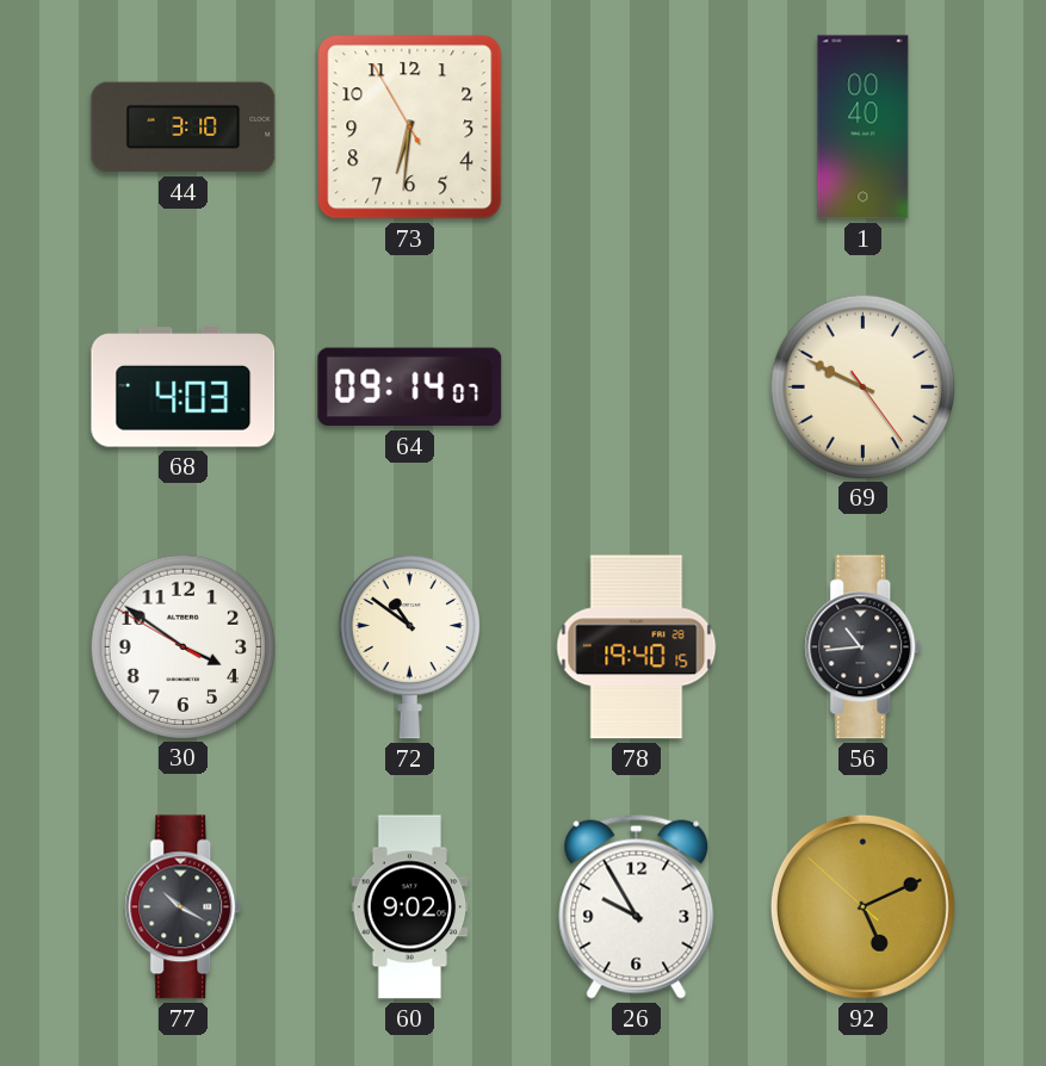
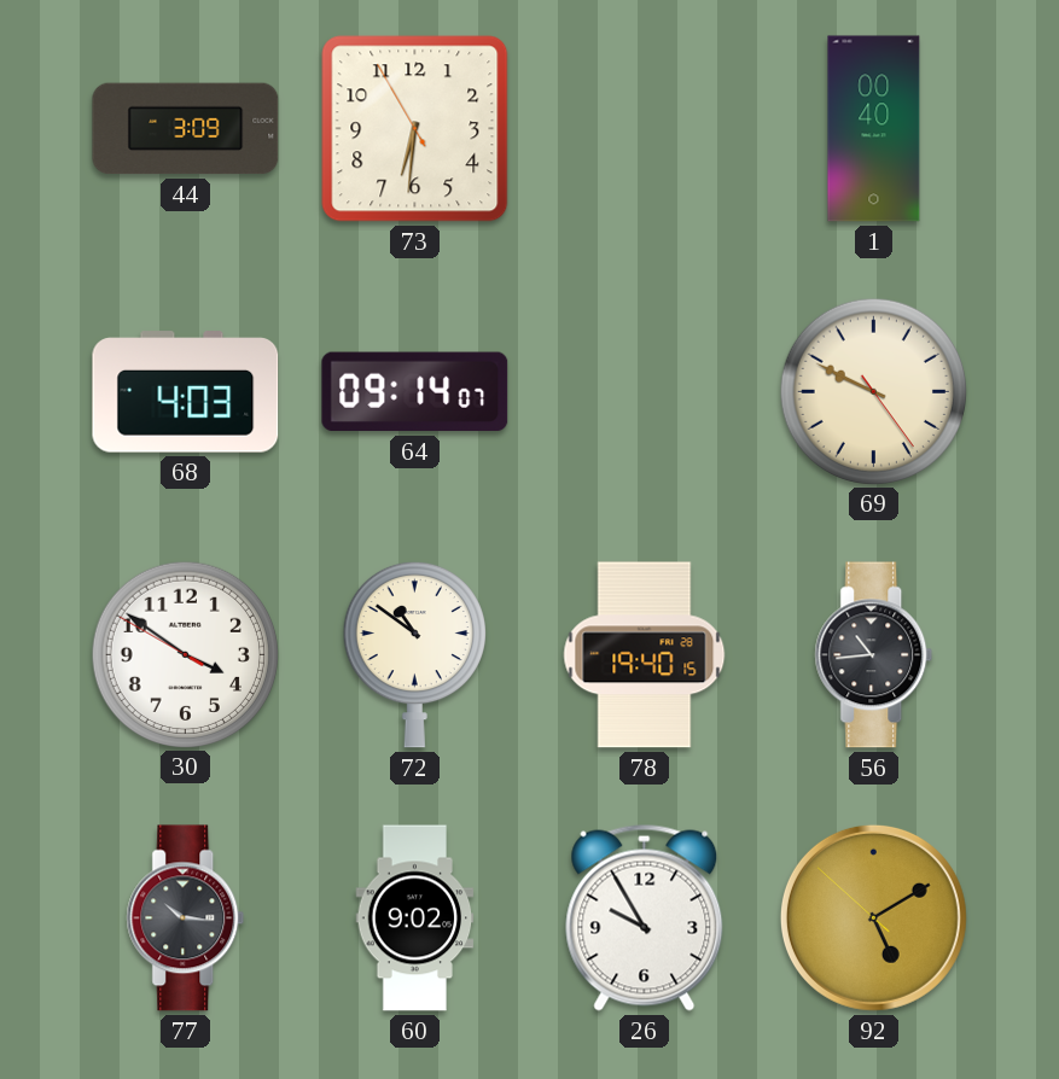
44: 3:10 -> 3:09 (186, 129)
77: 10:20 -> 10:16 (186, 918)
92: 5:10 -> 5:09 (873, 917)
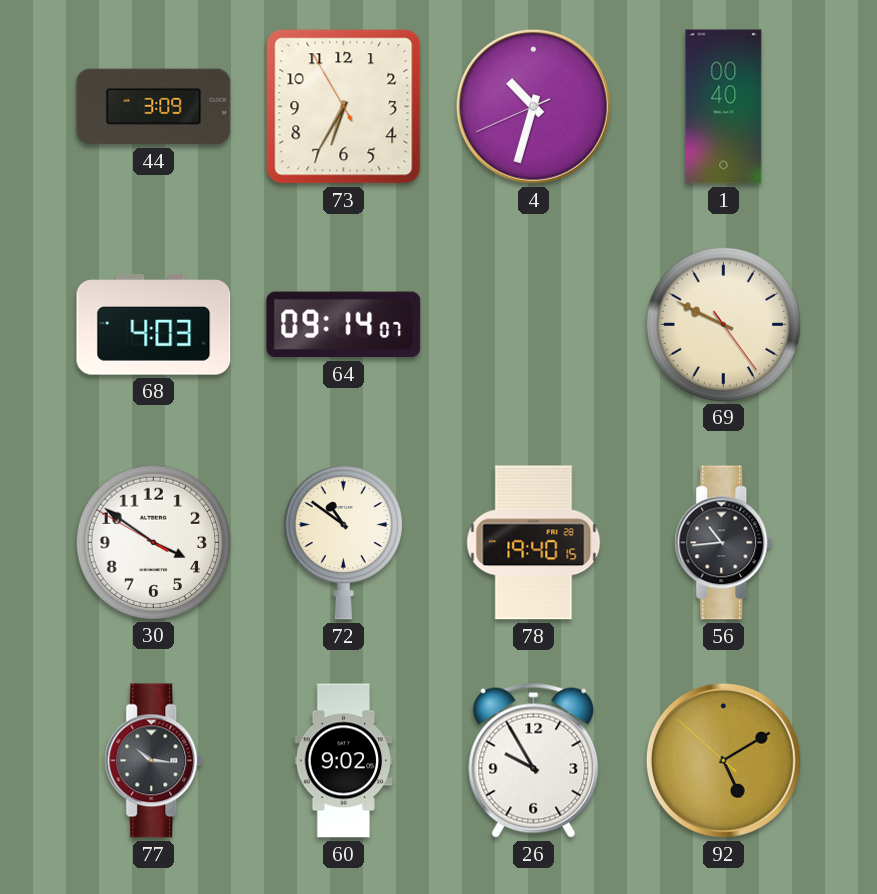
73: 6:30 -> 6:34 (344, 107)
4: none -> 10:32 (533, 106)
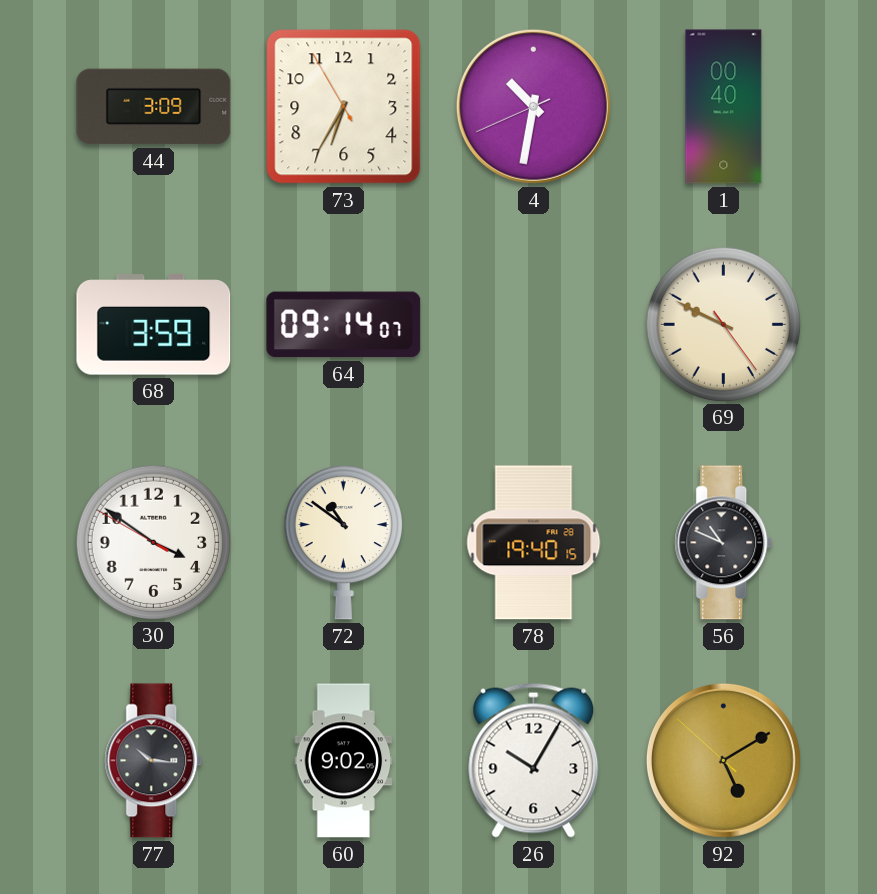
4: 10:32 -> 10:31 (533, 106)
68: 4:03 -> 3:59 (154, 325)
56: 10:44 -> 10:49 (724, 543)
26: 9:55 -> 10:05 (534, 760)
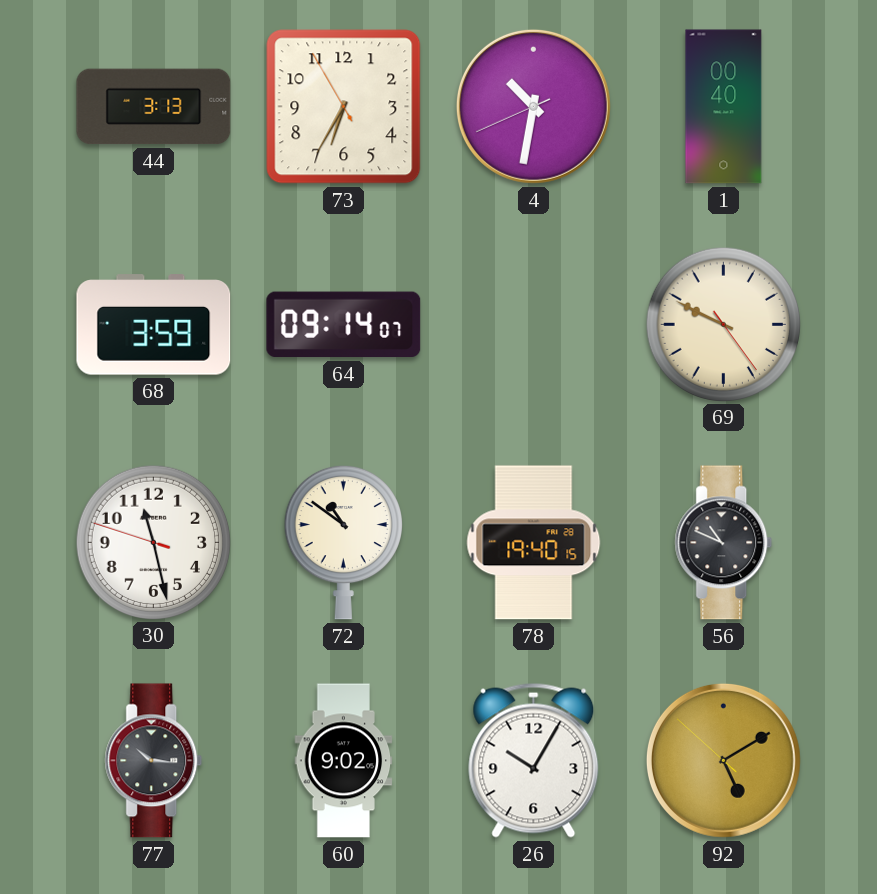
44: 3:09 -> 3:13 (154, 107)
30: 3:50 -> 11:27 (153, 542)
